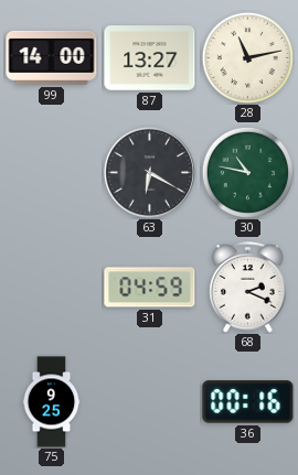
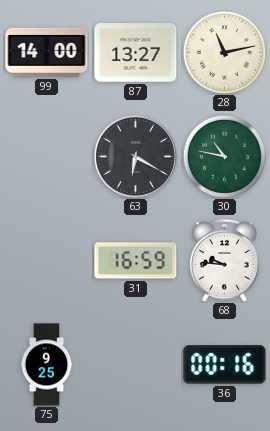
31: 04:59 -> 16:59 (136, 261)
68: 2:19 -> 9:46 (225, 261)
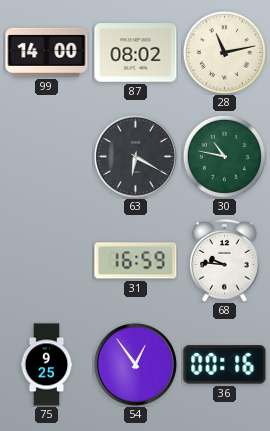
87: 13:27 -> 08:02 (136, 53)
54: none -> 12:54 (135, 364)
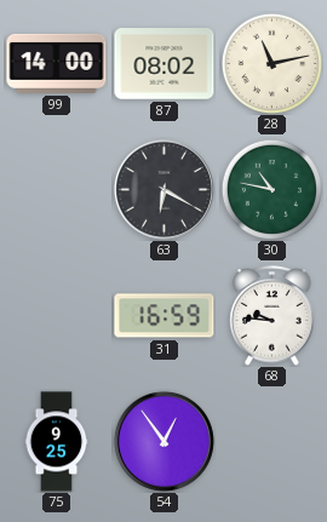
36: 00:16 -> none (225, 365)
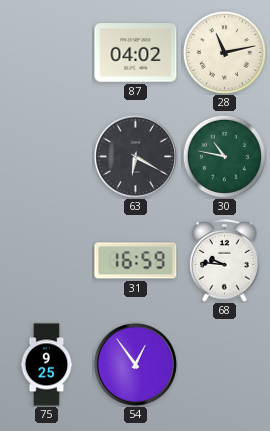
99: 14:00 -> none (57, 63)
87: 08:02 -> 04:02 (136, 53)
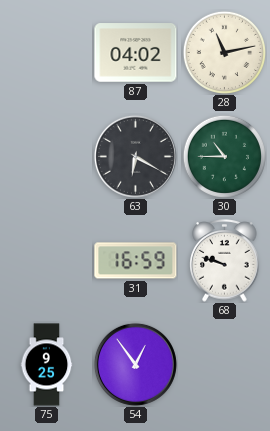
30: 10:47 -> 10:45 (224, 156)
68: 9:46 -> 9:48 (225, 261)
